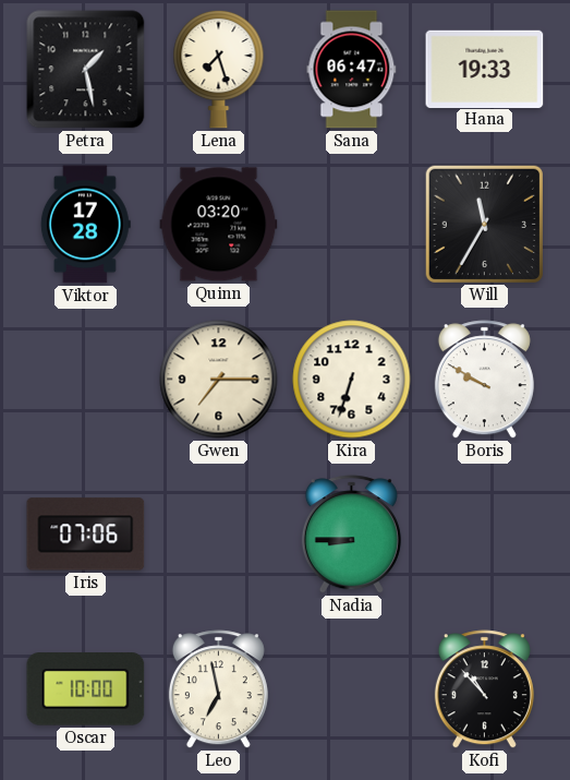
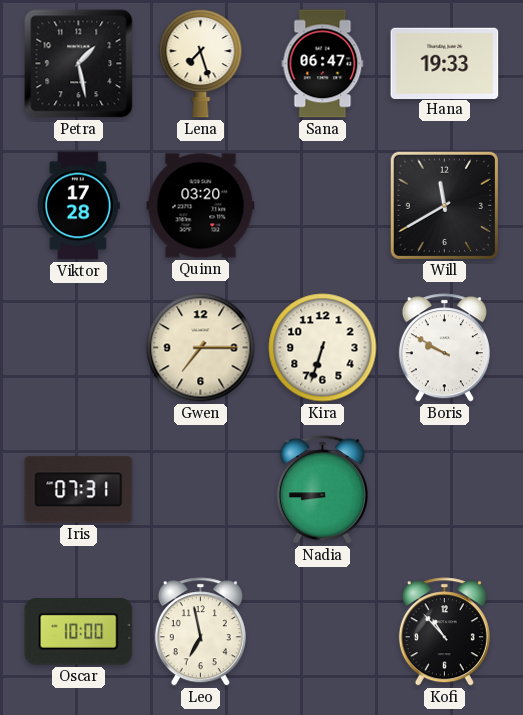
Will: 11:35 -> 11:40 (444, 205)
Iris: 07:06 -> 07:31 (79, 490)
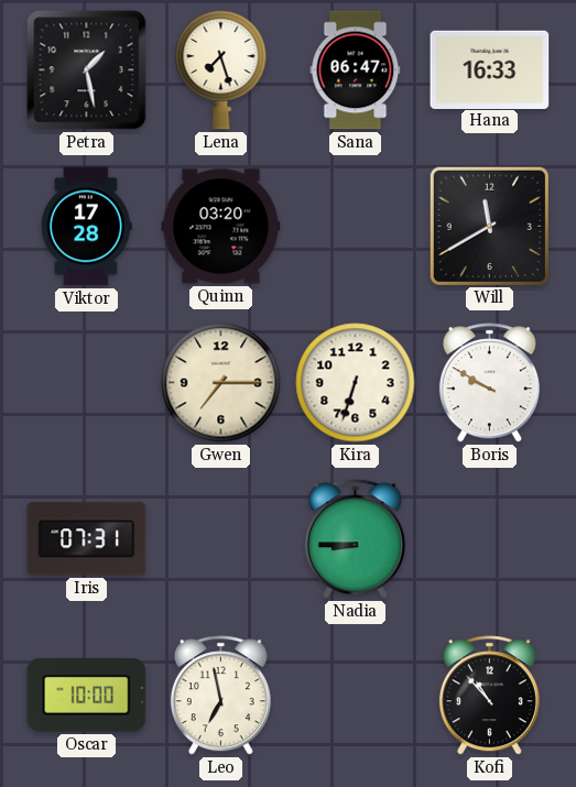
Hana: 19:33 -> 16:33 (490, 69)
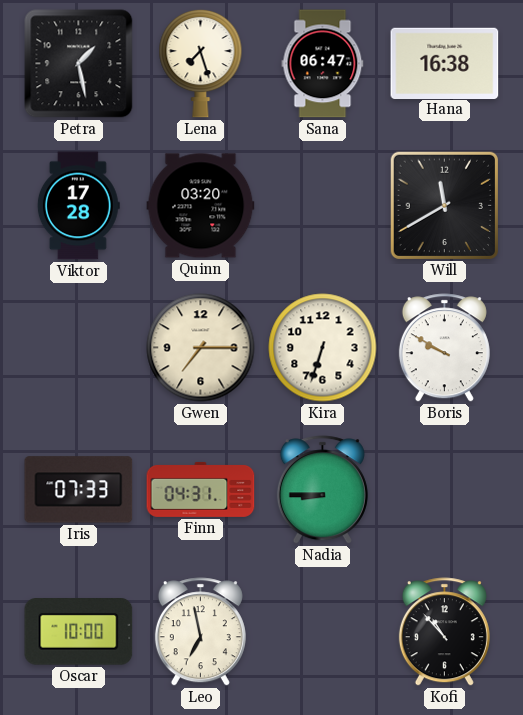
Hana: 16:33 -> 16:38 (445, 63)
Iris: 07:31 -> 07:33 (79, 490)
Finn: none -> 04:31 (201, 489)
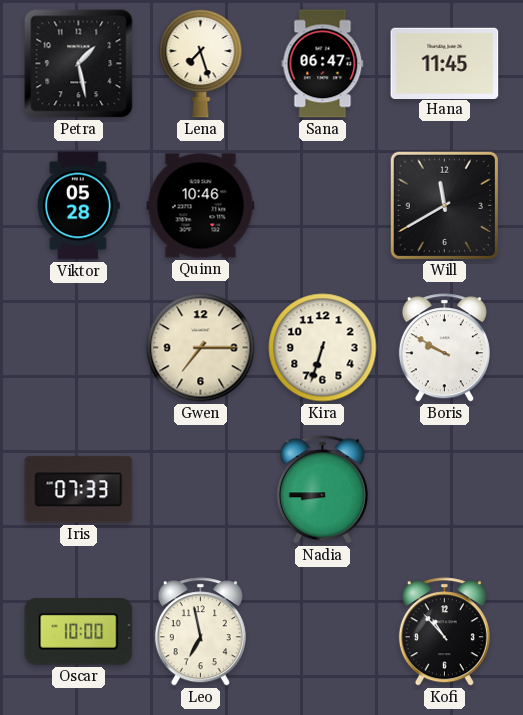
Hana: 16:38 -> 11:45 (445, 63)
Viktor: 17:28 -> 05:28 (78, 206)
Quinn: 03:20 -> 10:46 (201, 206)
Finn: 04:31 -> none (201, 489)
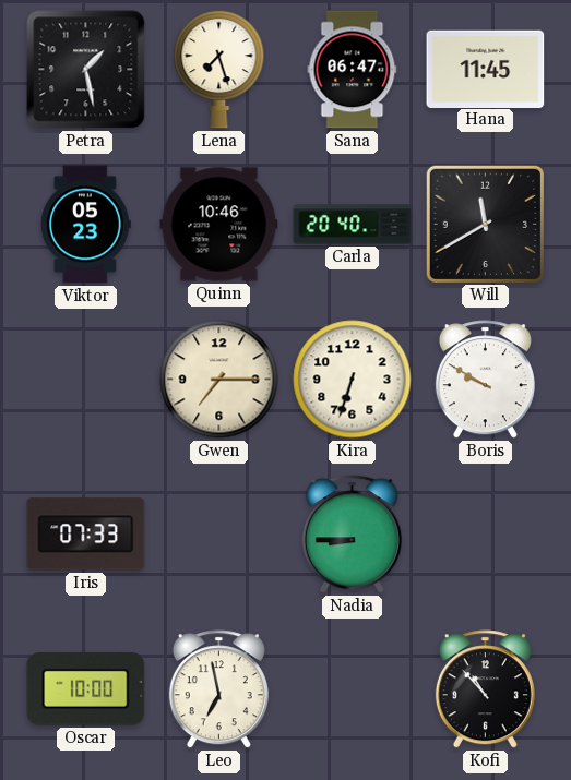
Viktor: 05:28 -> 05:23 (85, 225)
Carla: none -> 20:40 (353, 225)
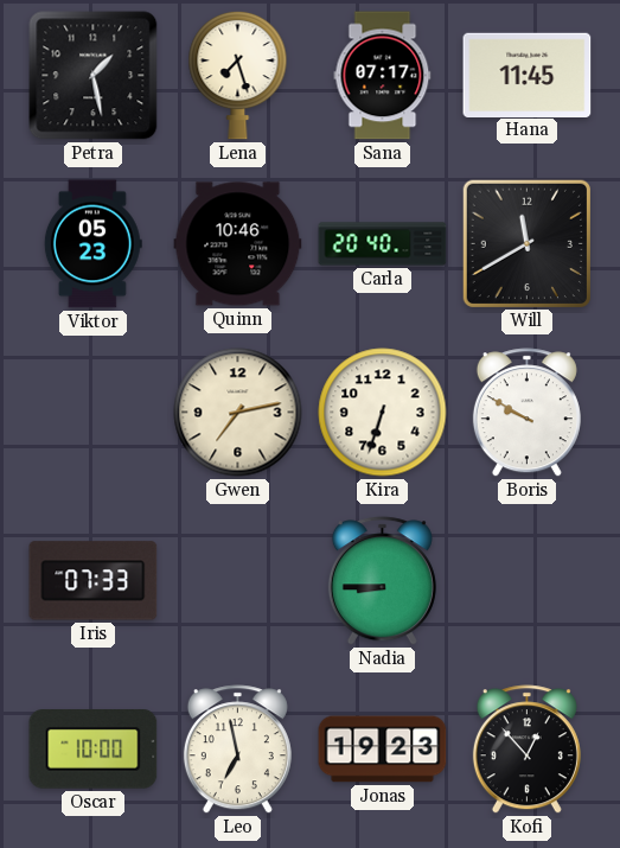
Sana: 06:47 -> 07:17 (383, 76)
Gwen: 7:15 -> 7:13 (238, 413)
Jonas: none -> 19:23 (383, 750)
Kofi: 10:53 -> 12:53 (526, 750)
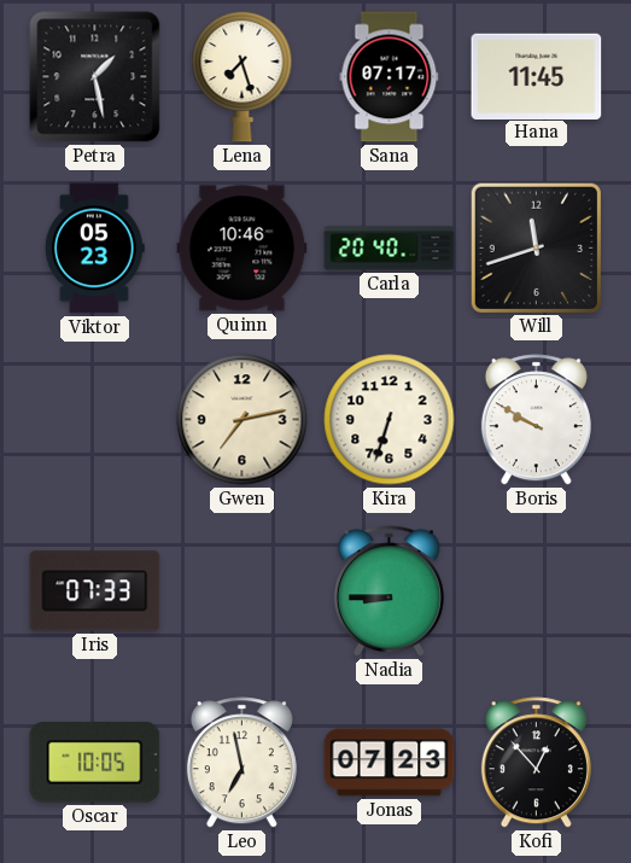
Will: 11:40 -> 11:42 (536, 247)
Oscar: 10:00 -> 10:05 (95, 763)
Jonas: 19:23 -> 07:23 (390, 763)
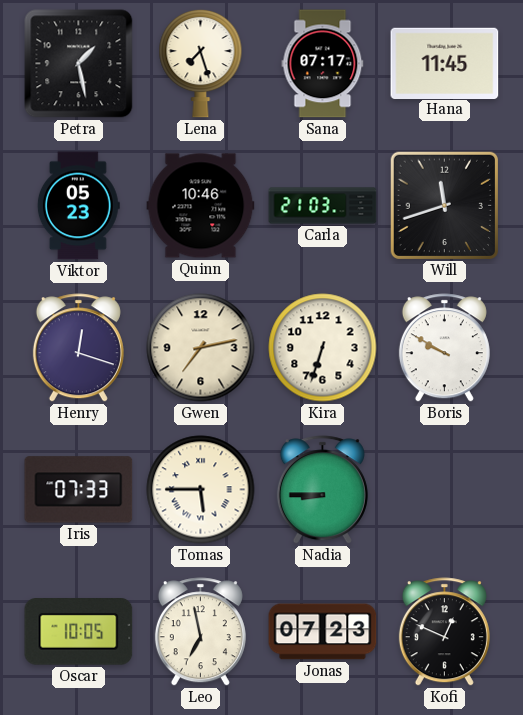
Carla: 20:40 -> 21:03 (323, 206)
Henry: none -> 12:18 (78, 348)
Tomas: none -> 5:45 (201, 490)
Kofi: 12:53 -> 12:49 (444, 632)
